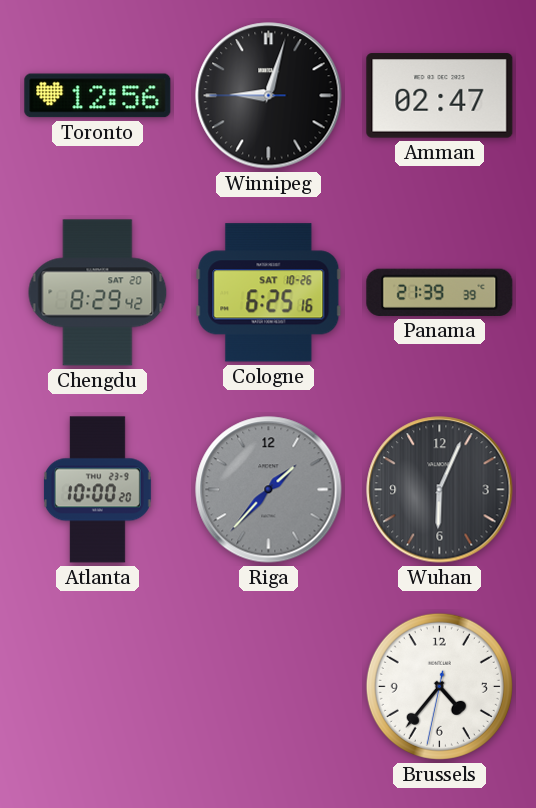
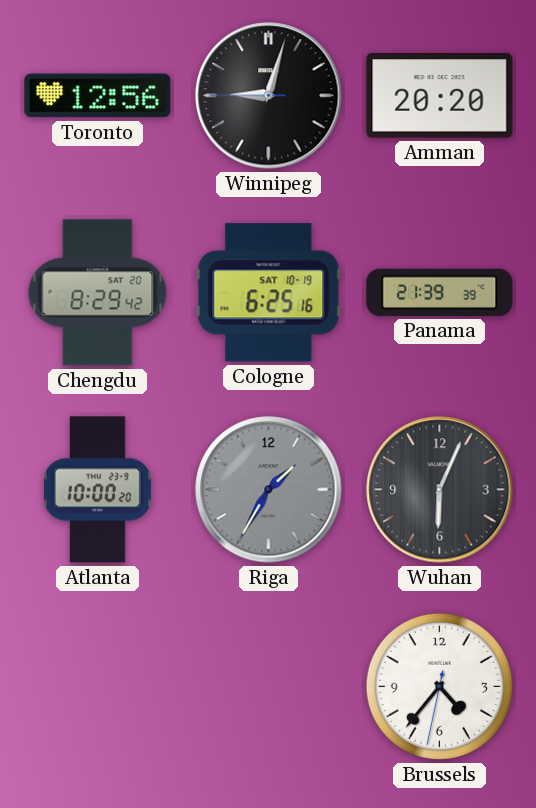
Amman: 02:47 -> 20:20 (440, 96)
Cologne date: SAT 10-26 -> SAT 10-19 (269, 293)
Riga: 1:37 -> 1:35 (269, 490)
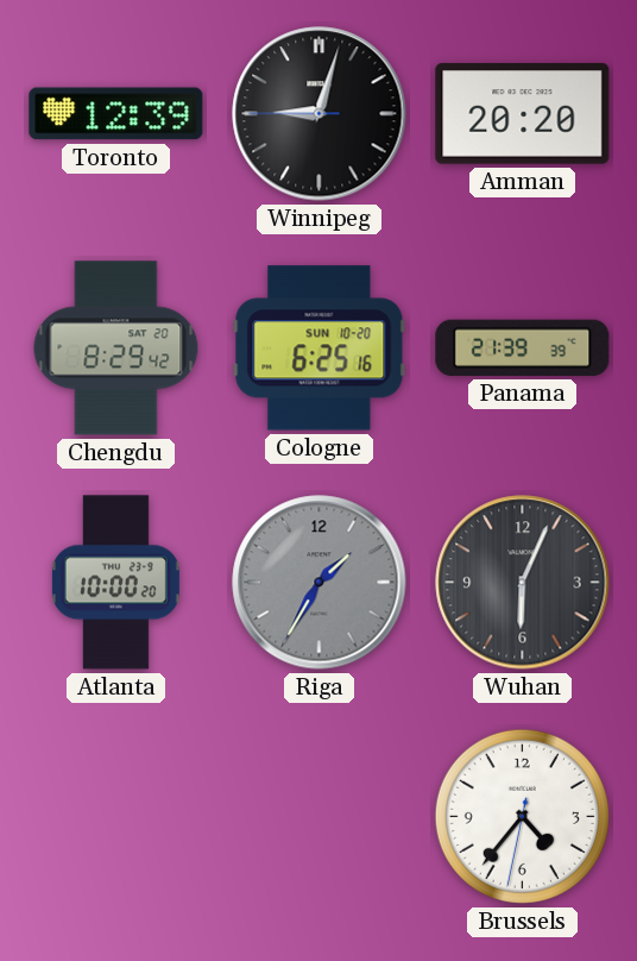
Toronto: 12:56 -> 12:39 (116, 114)
Cologne date: SAT 10-19 -> SUN 10-20 (320, 348)
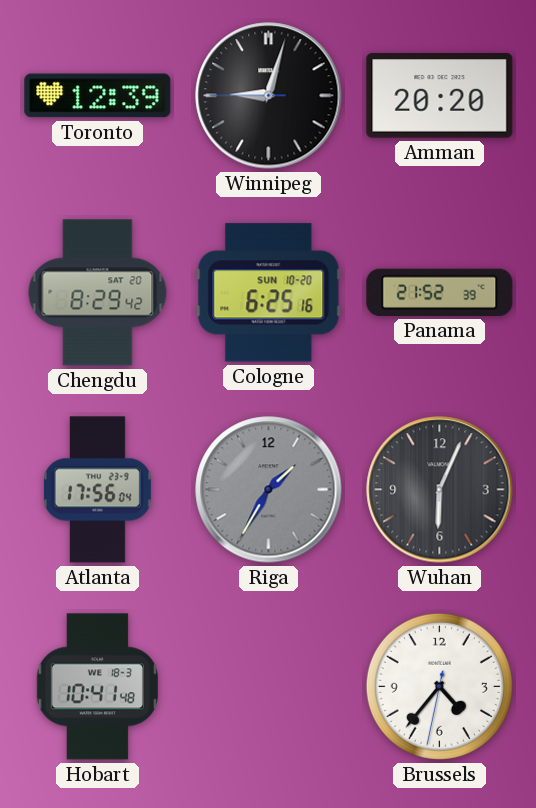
Panama: 21:39 -> 21:52 (440, 292)
Atlanta: 10:00 -> 17:56 (97, 490)
Hobart: none -> 10:41 (97, 687)
